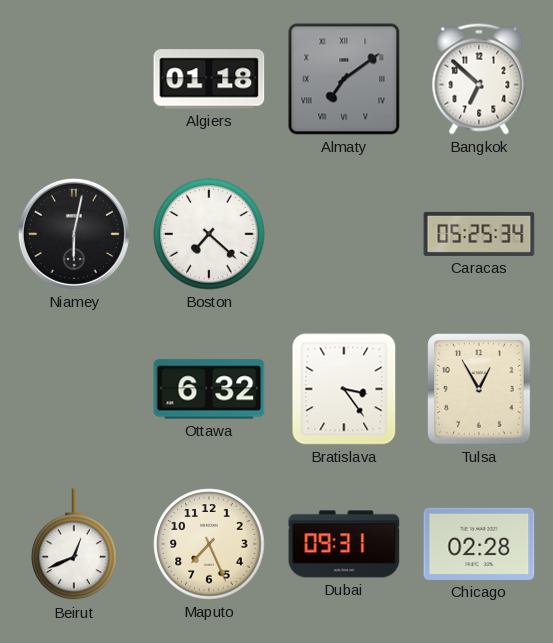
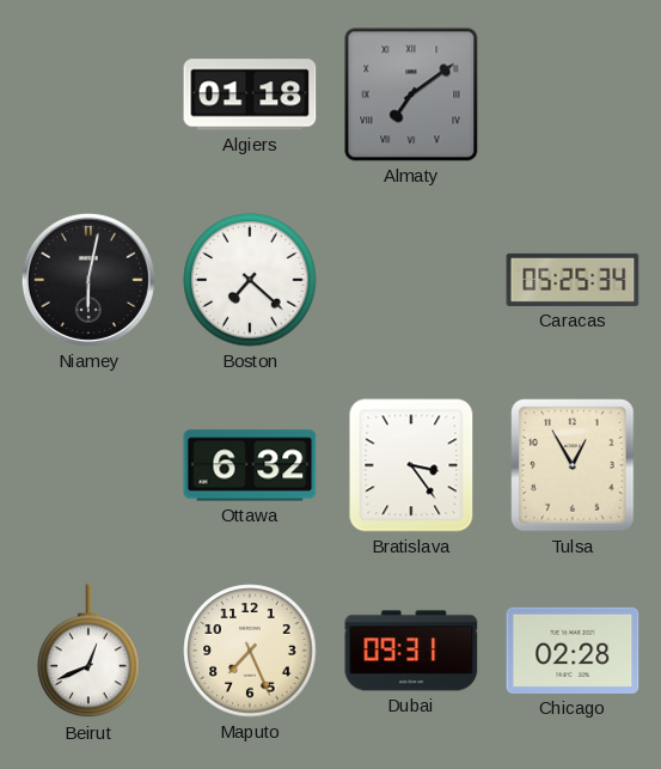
Bangkok: 6:52 -> none (479, 79)
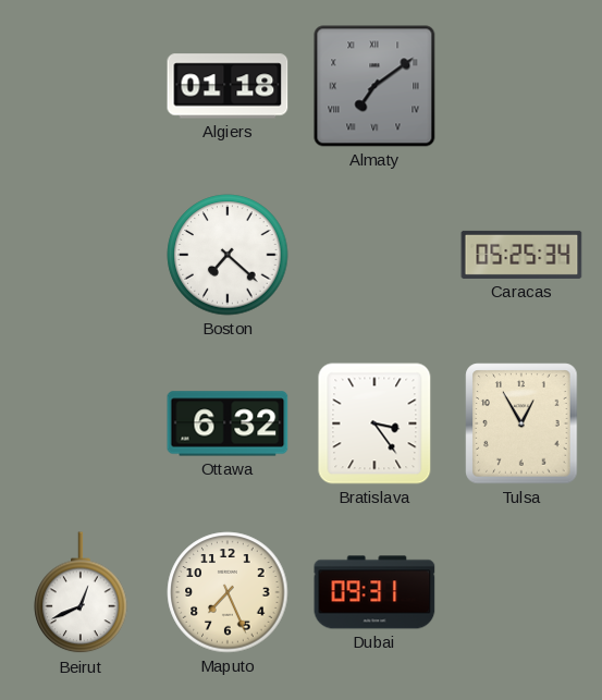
Niamey: 6:02 -> none (88, 280)
Chicago: 02:28 -> none (573, 651)
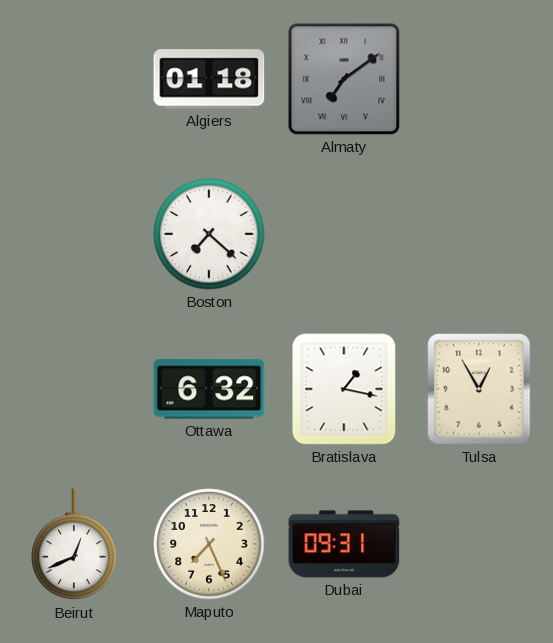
Caracas: 05:25 -> none (521, 255)
Bratislava: 3:24 -> 1:17 (344, 389)
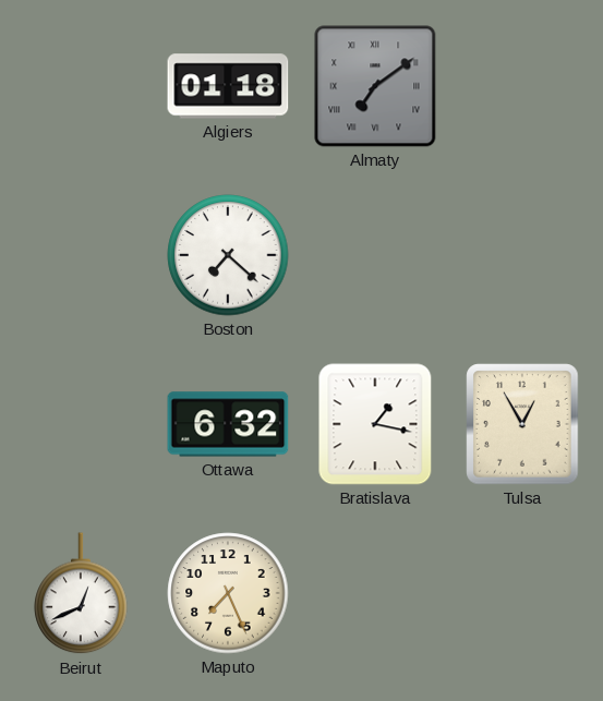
Dubai: 09:31 -> none (344, 544)
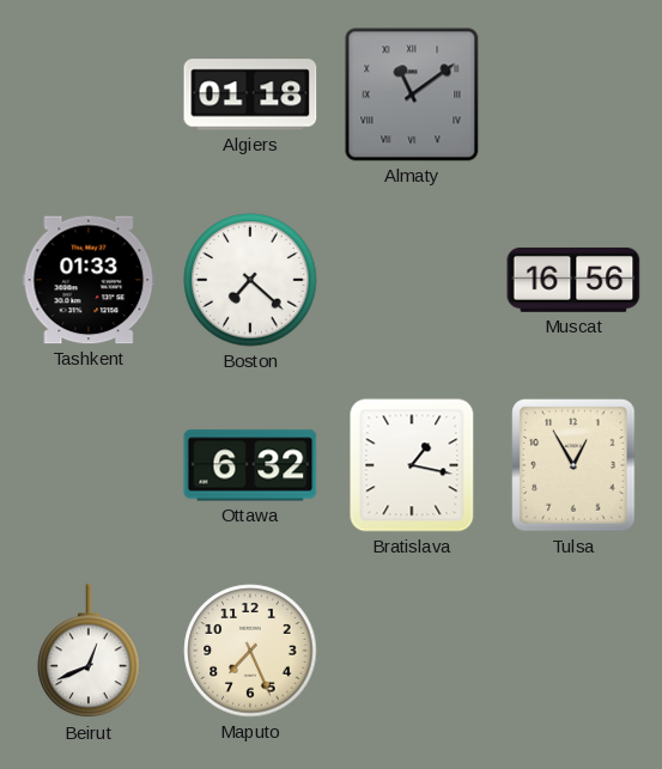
Almaty: 7:09 -> 11:09 (412, 94)
Tashkent: none -> 01:33 (89, 280)
Muscat: none -> 16:56 (573, 280)
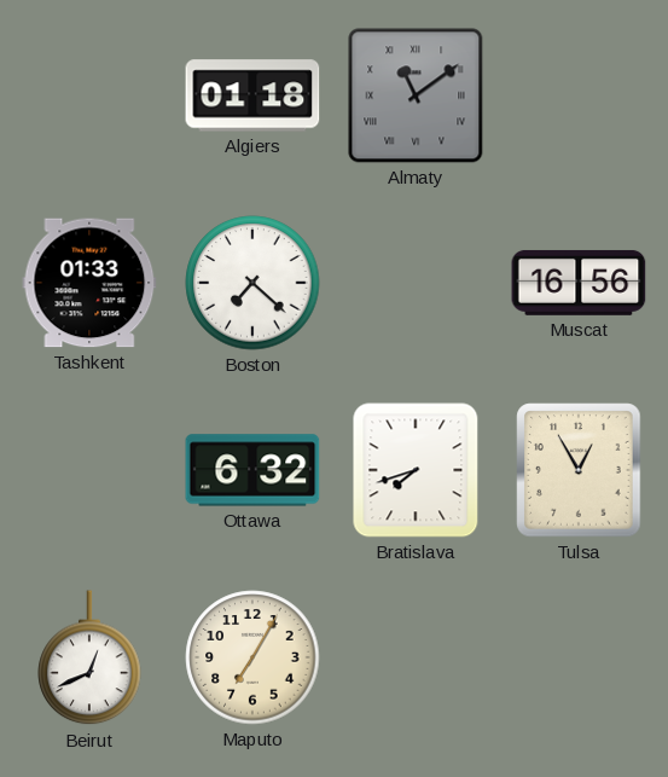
Bratislava: 1:17 -> 7:42 (416, 470)
Maputo: 7:26 -> 7:05 (252, 657)
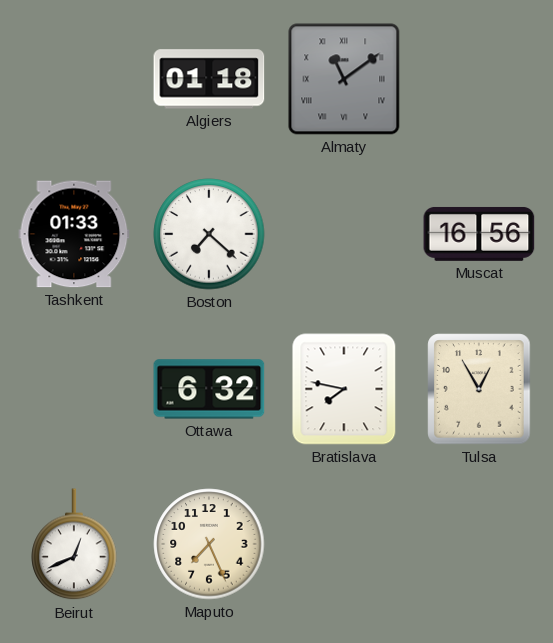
Bratislava: 7:42 -> 7:47 (344, 389)
Maputo: 7:05 -> 7:26 (209, 544)
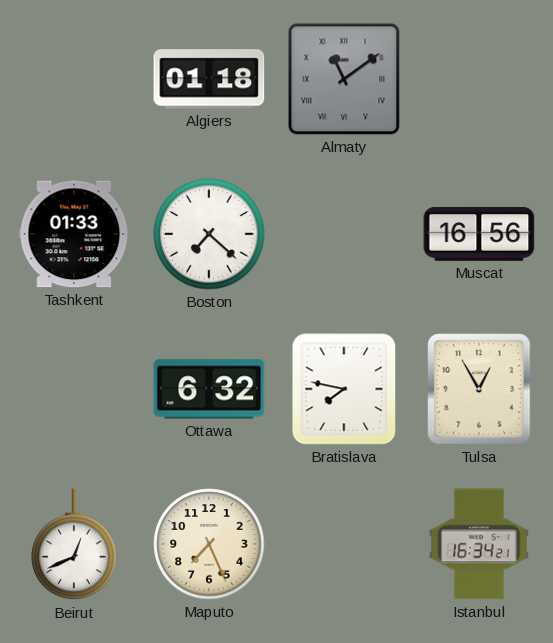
Istanbul: none -> 16:34 (480, 544)
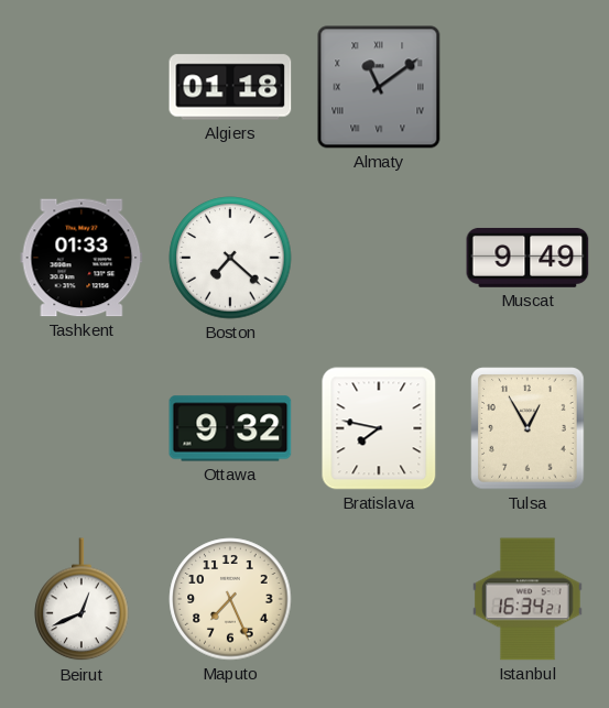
Muscat: 16:56 -> 9:49 (528, 258)
Ottawa: 6:32 -> 9:32 (230, 428)
